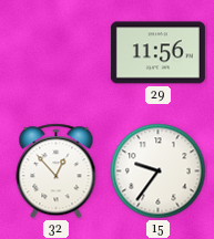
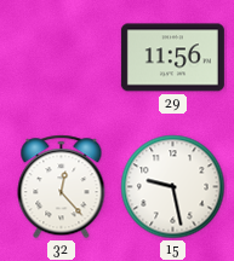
32: 12:53 -> 12:23 (62, 187)
15: 9:36 -> 9:28 (173, 187)
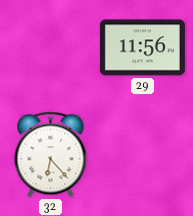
32: 12:23 -> 6:23 (51, 155)
15: 9:28 -> none (173, 187)
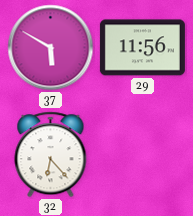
37: none -> 5:50 (51, 48)
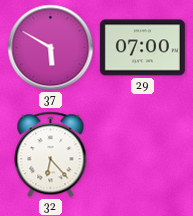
29: 11:56 -> 07:00 (142, 48)
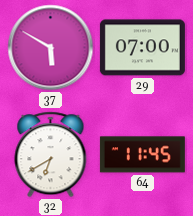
32: 6:23 -> 6:40 (51, 155)
64: none -> 11:45 (142, 155)
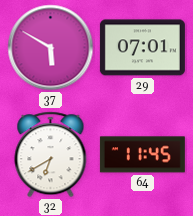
29: 07:00 -> 07:01 (142, 48)
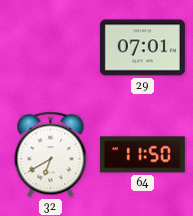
37: 5:50 -> none (51, 48)
64: 11:45 -> 11:50 (142, 155)
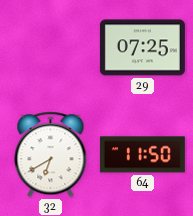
29: 07:01 -> 07:25 (142, 48)
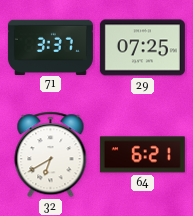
71: none -> 3:37 (50, 47)
64: 11:50 -> 6:21 (142, 155)
